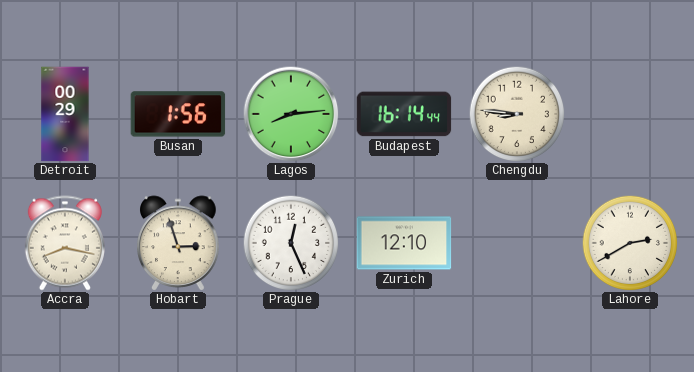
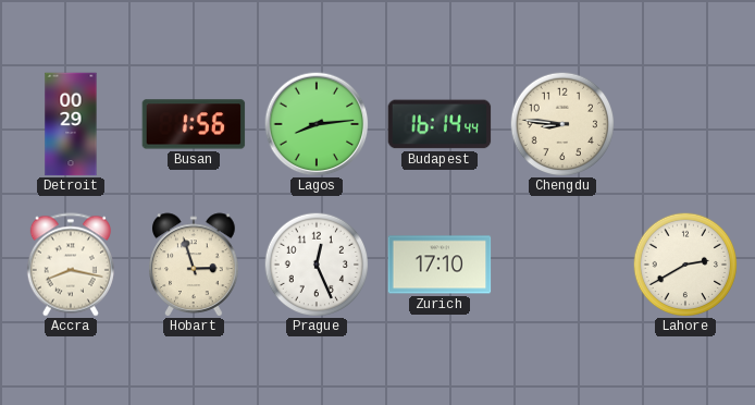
Zurich: 12:10 -> 17:10 (440, 265)
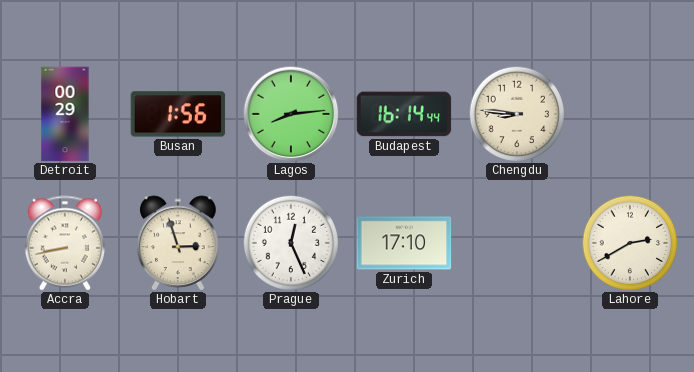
Accra: 8:17 -> 8:43 (65, 243)
